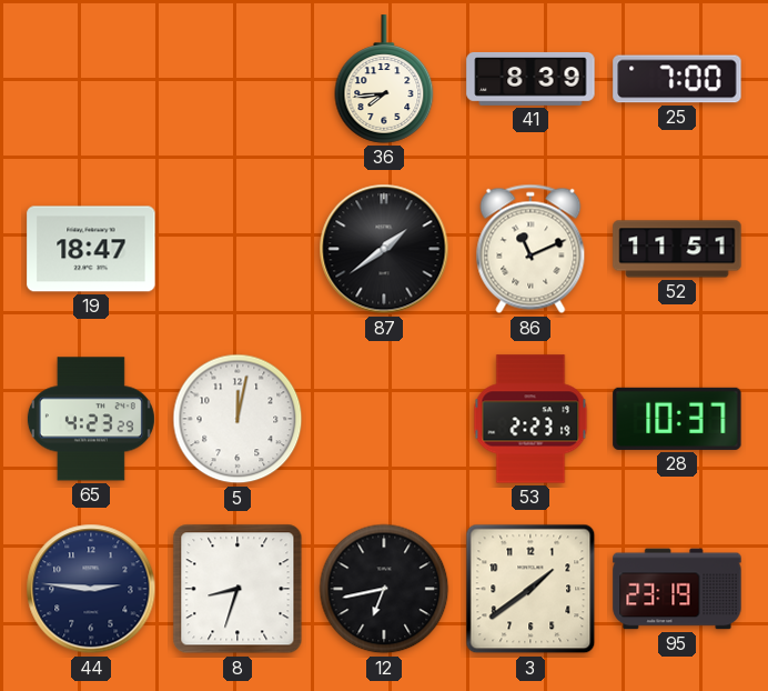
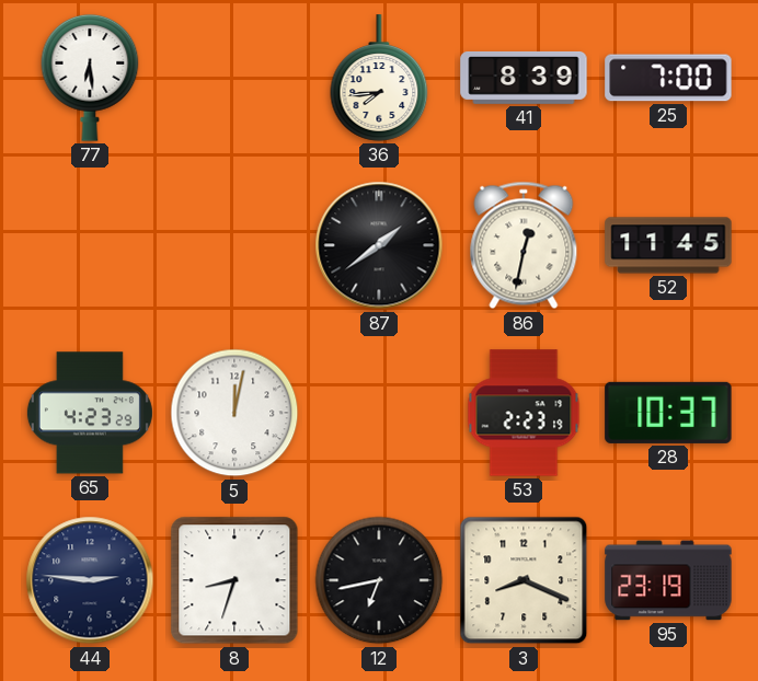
77: none -> 6:29 (90, 78)
19: 18:47 -> none (91, 249)
86: 11:11 -> 12:32 (524, 245)
52: 11:51 -> 11:45 (668, 245)
3: 1:39 -> 8:19 (524, 580)
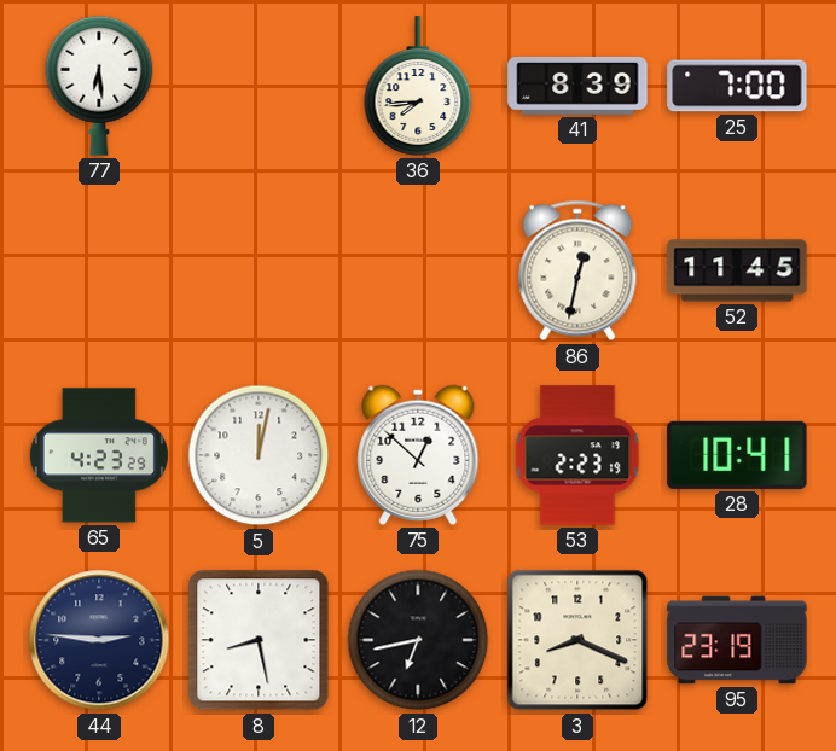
87: 1:39 -> none (379, 245)
75: none -> 12:52 (418, 455)
28: 10:37 -> 10:41 (737, 455)
8: 8:33 -> 8:28 (259, 640)
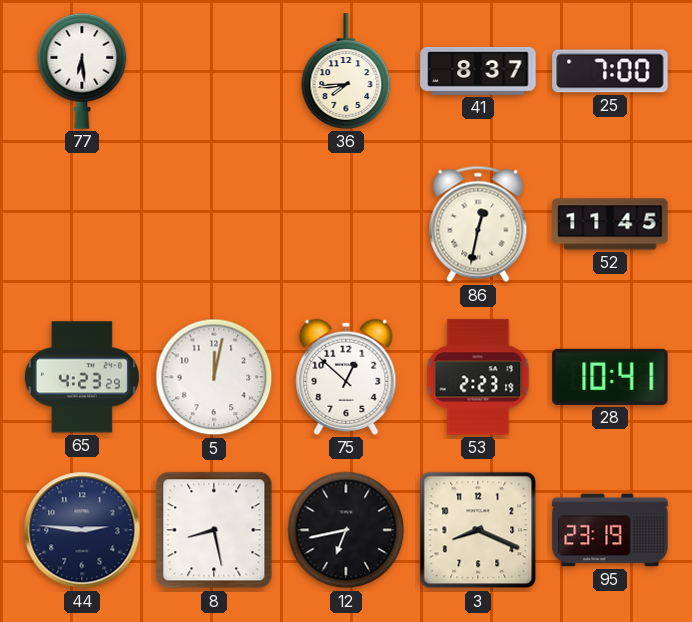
41: 8:39 -> 8:37 (478, 71)
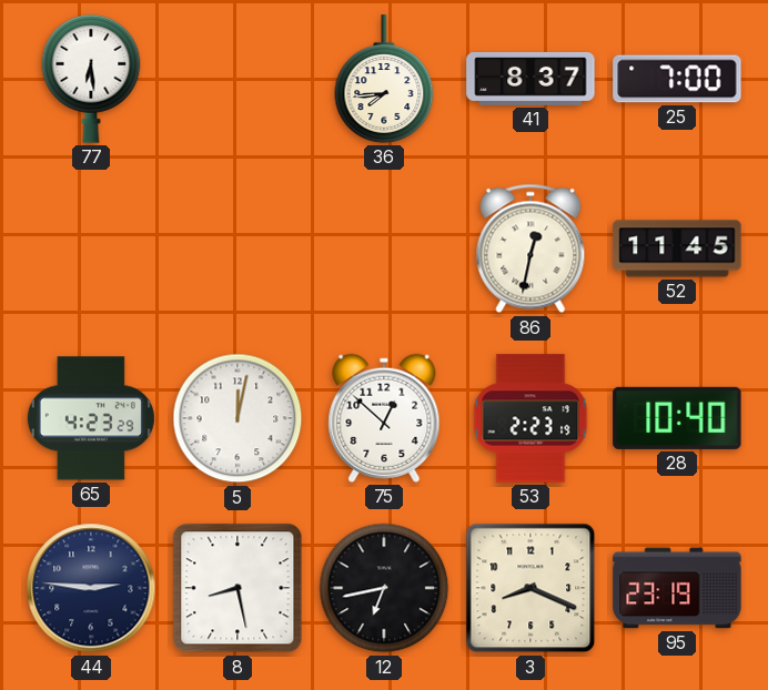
28: 10:41 -> 10:40 (677, 418)
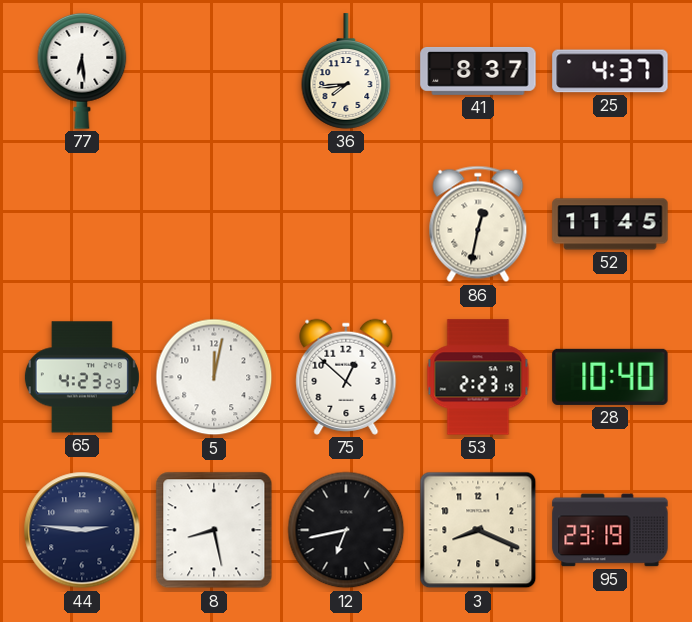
25: 7:00 -> 4:37 (610, 71)
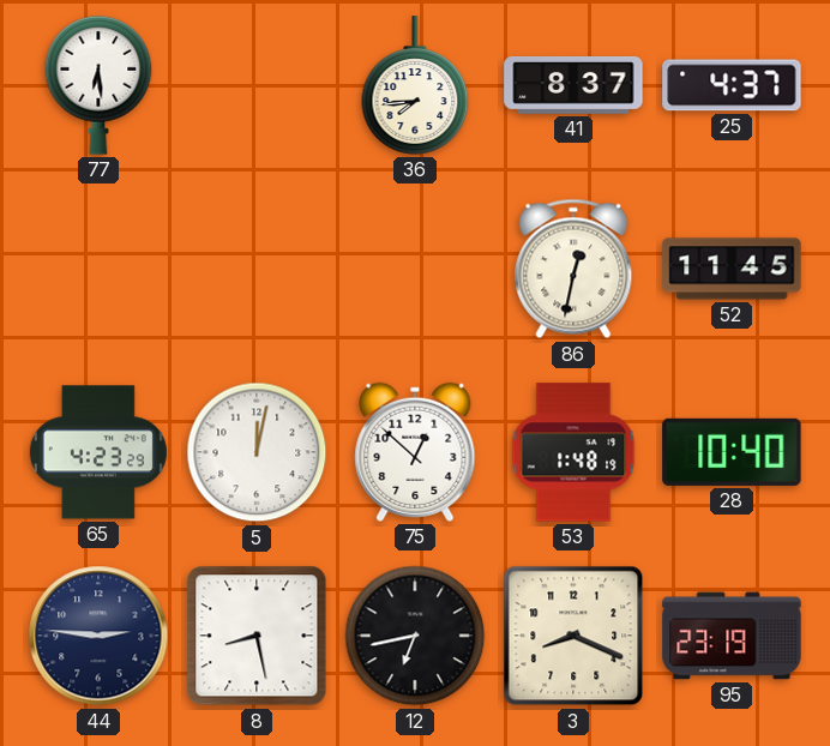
53: 2:23 -> 1:48 (573, 452)
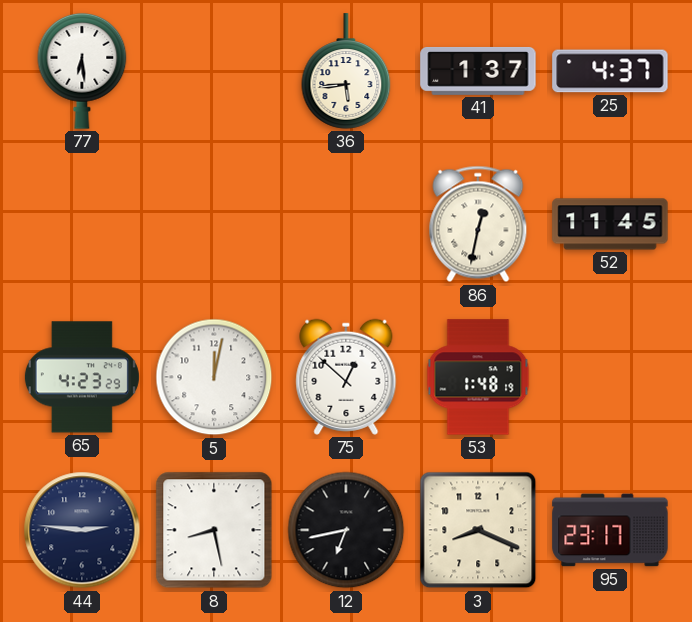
36: 7:44 -> 5:44 (346, 71)
41: 8:37 -> 1:37 (478, 71)
28: 10:40 -> none (732, 452)
95: 23:19 -> 23:17 (610, 530)
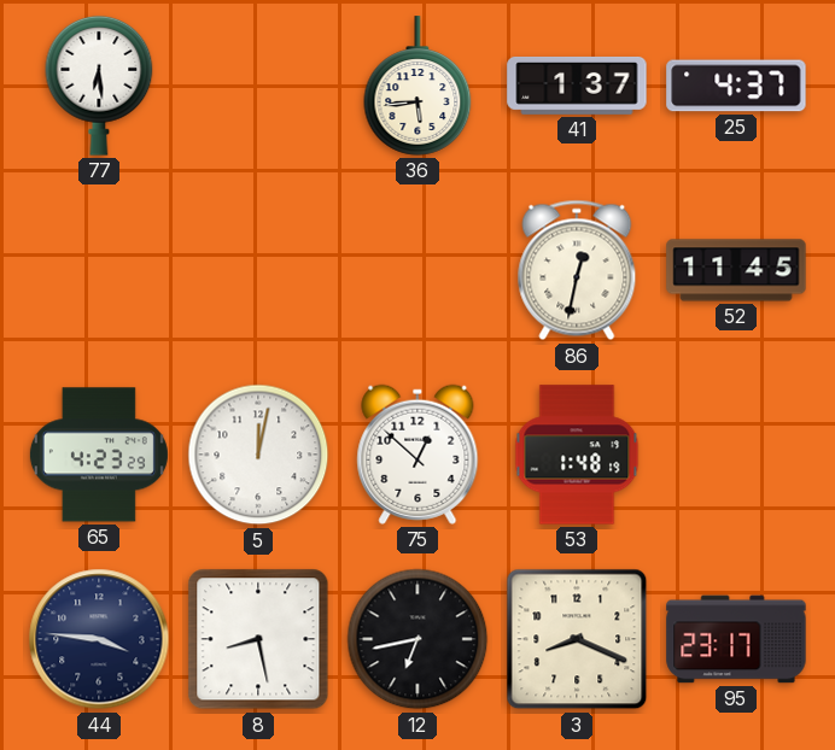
44: 2:46 -> 3:46 (99, 639)
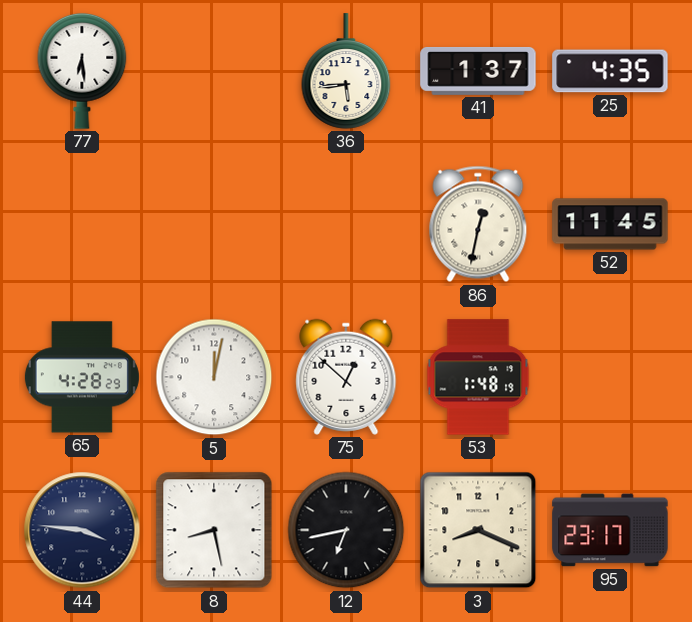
25: 4:37 -> 4:35 (610, 71)
65: 4:23 -> 4:28 (82, 377)
